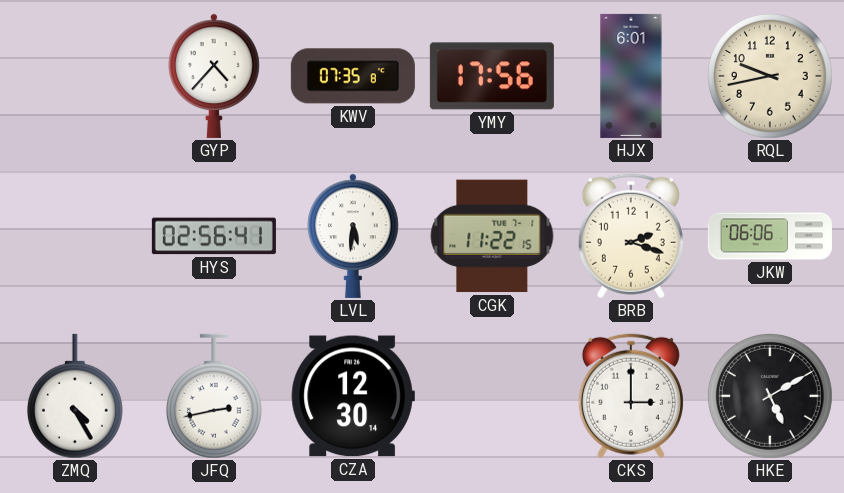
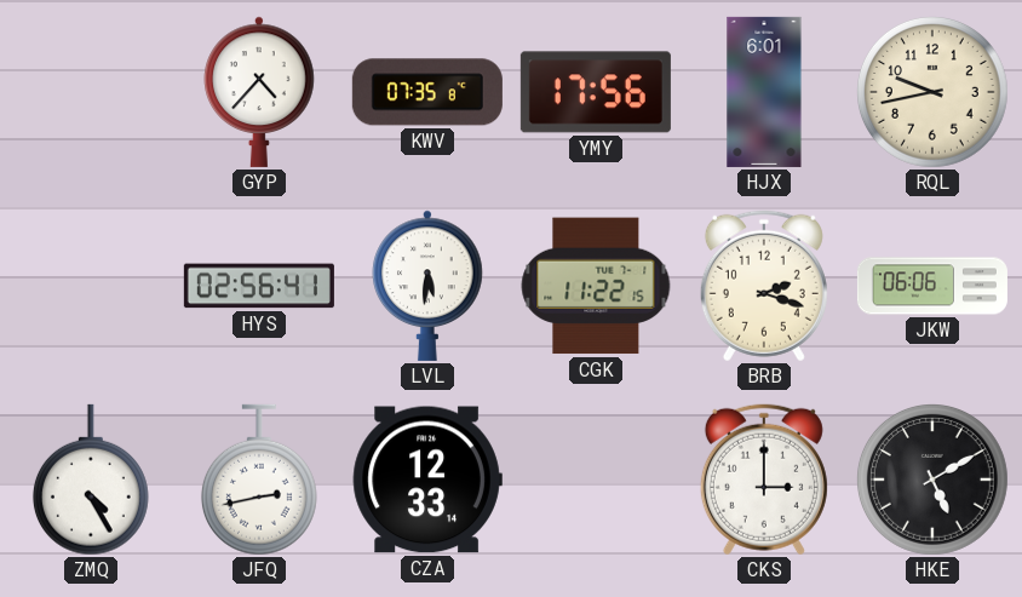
CZA: 12:30 -> 12:33 (427, 480)
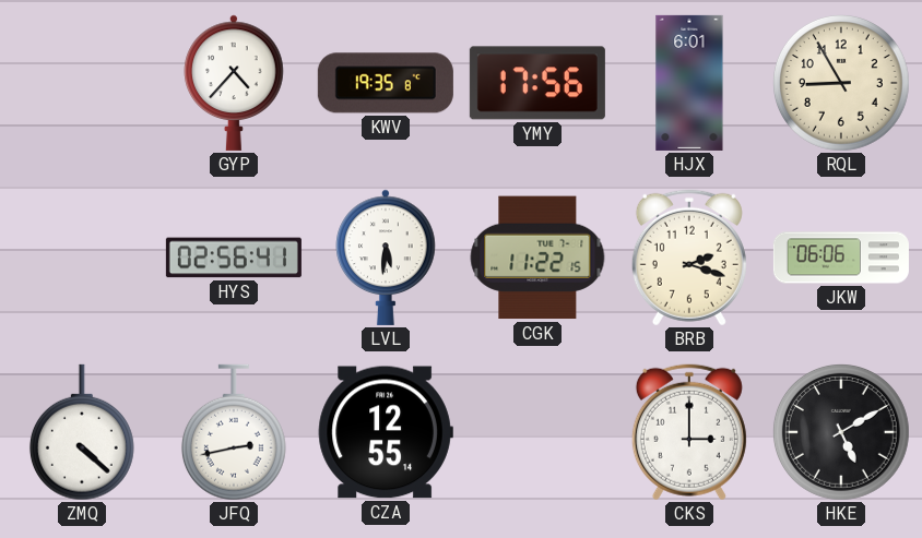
KWV: 07:35 -> 19:35 (386, 83)
RQL: 9:43 -> 8:55 (841, 83)
ZMQ: 4:25 -> 4:22 (82, 432)
CZA: 12:33 -> 12:55 (386, 432)
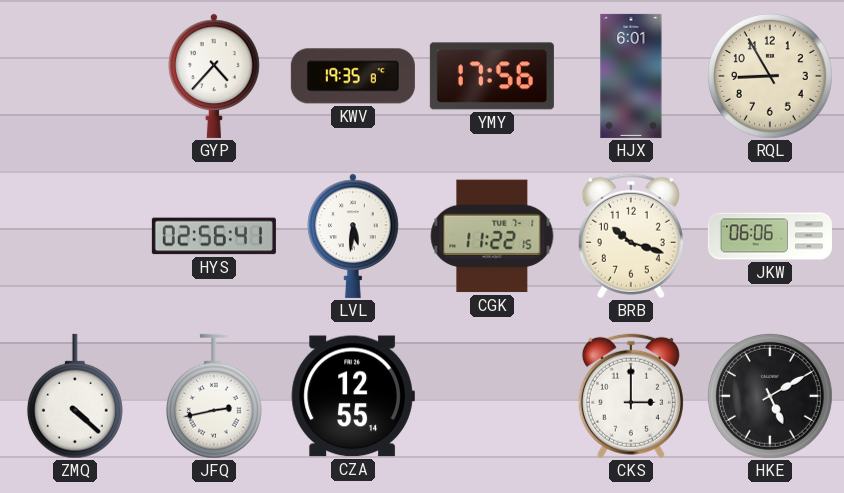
BRB: 2:18 -> 10:18 (631, 236)
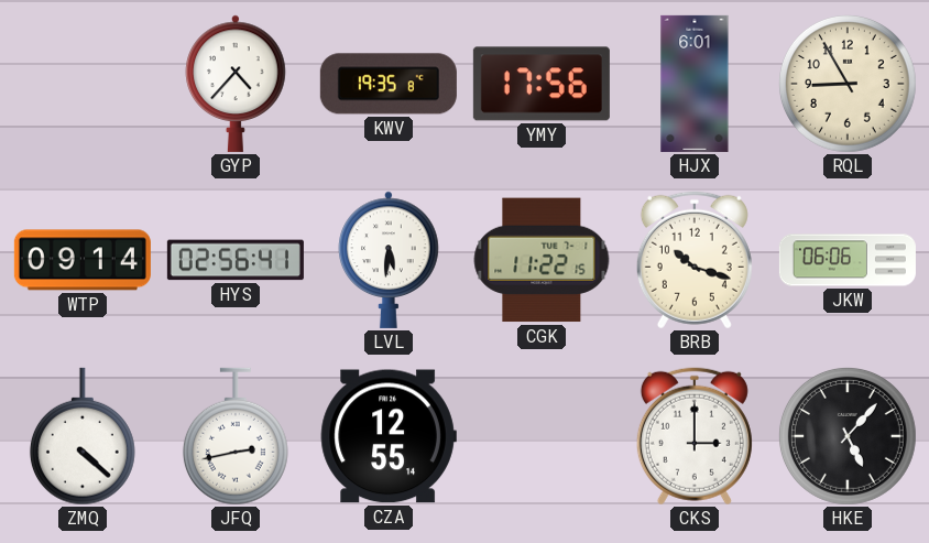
WTP: none -> 09:14 (83, 260)
HKE: 5:10 -> 5:07 (848, 436)
